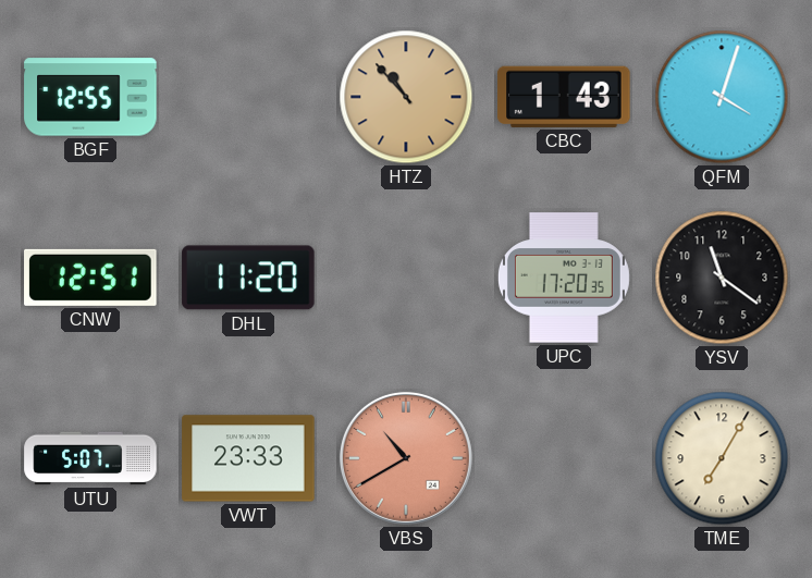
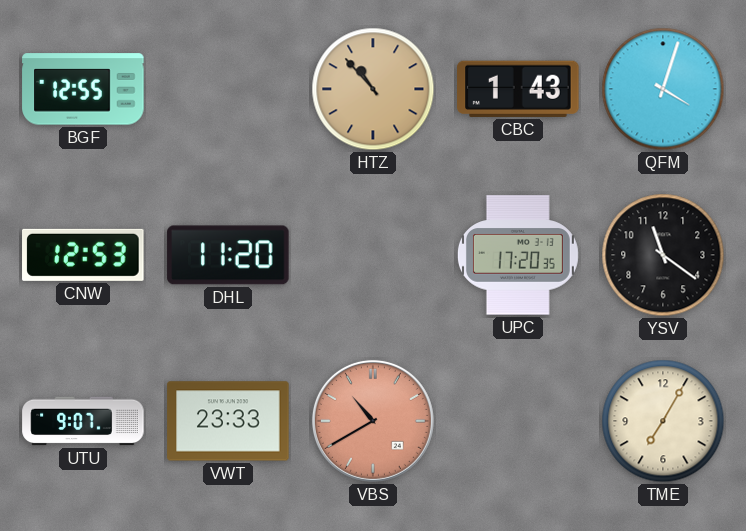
CNW: 12:51 -> 12:53 (83, 255)
UTU: 5:07 -> 9:07 (83, 421)
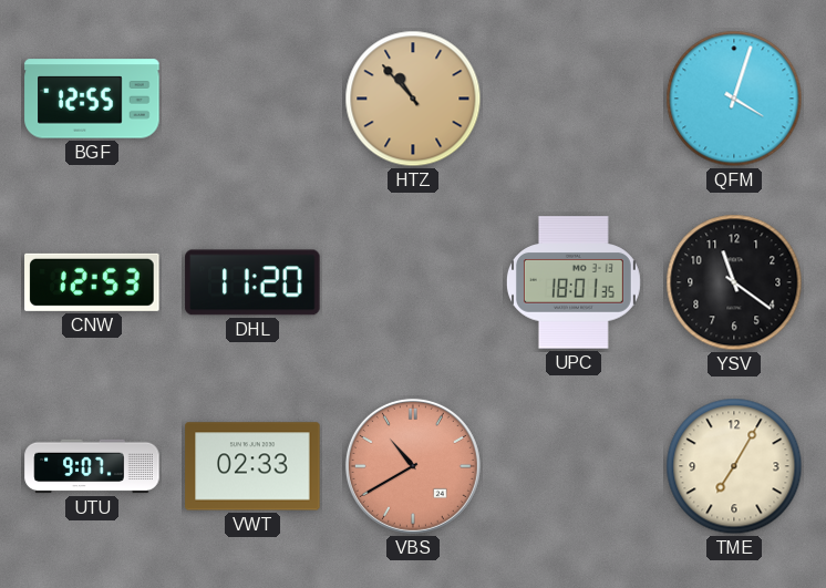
CBC: 1:43 -> none (518, 89)
UPC: 17:20 -> 18:01 (574, 282)
VWT: 23:33 -> 02:33 (252, 466)
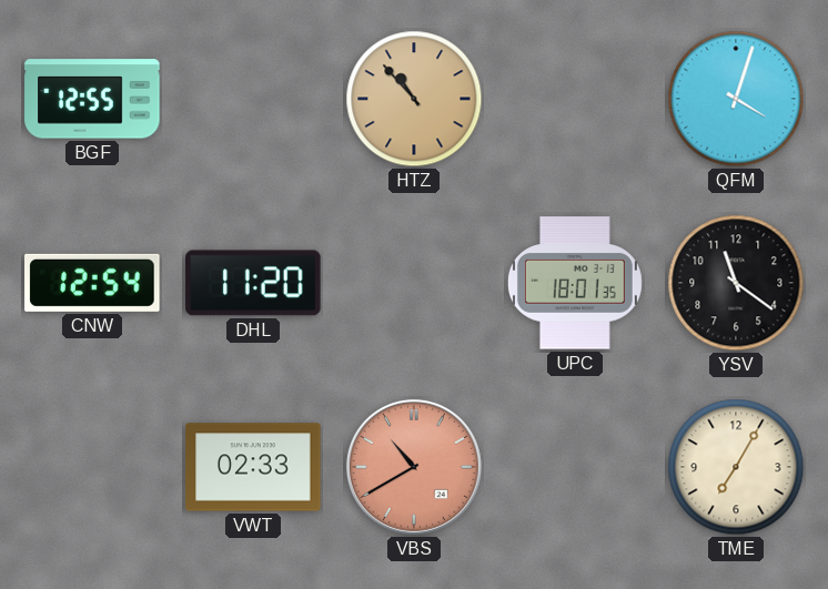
CNW: 12:53 -> 12:54 (92, 283)
UTU: 9:07 -> none (92, 466)
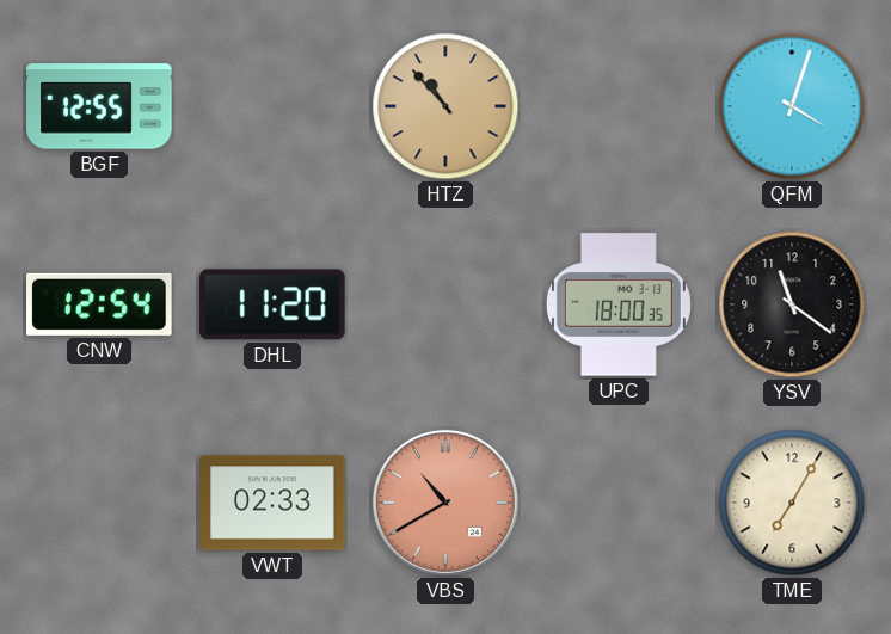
UPC: 18:01 -> 18:00 (619, 304)
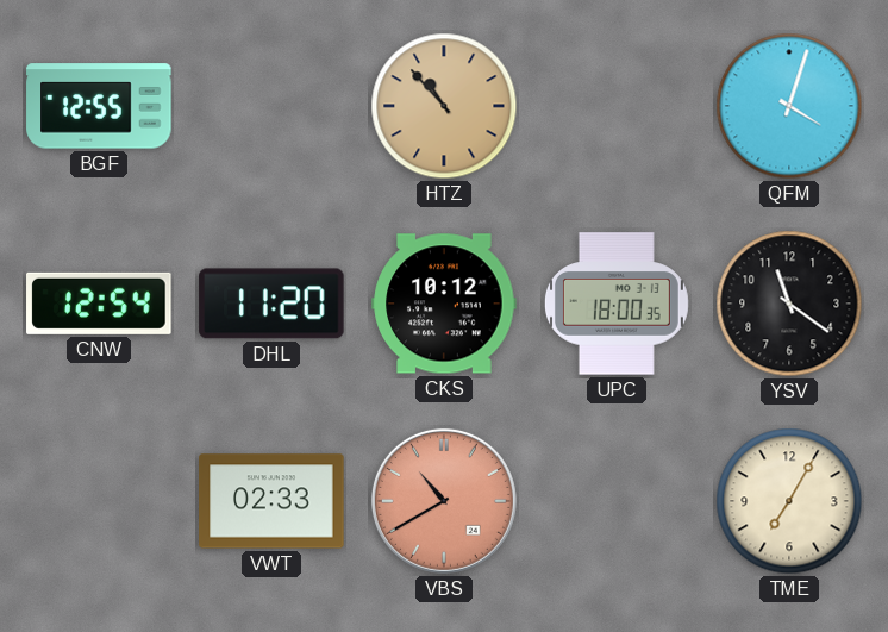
CKS: none -> 10:12 (444, 304)
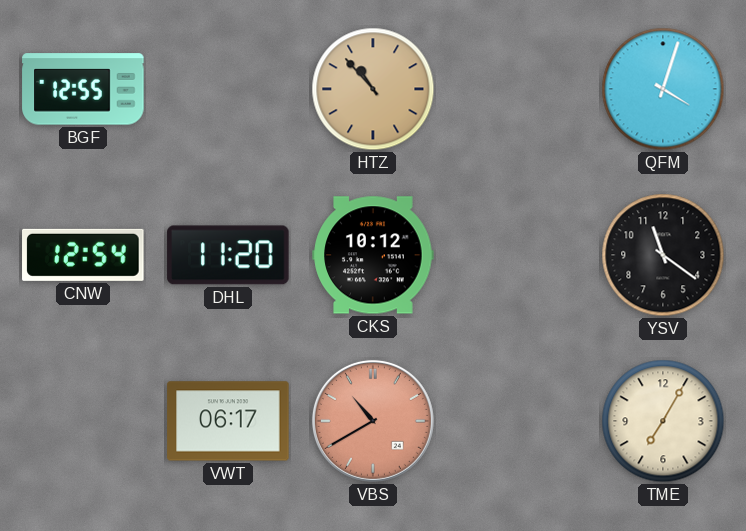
UPC: 18:00 -> none (617, 304)
VWT: 02:33 -> 06:17 (228, 421)
